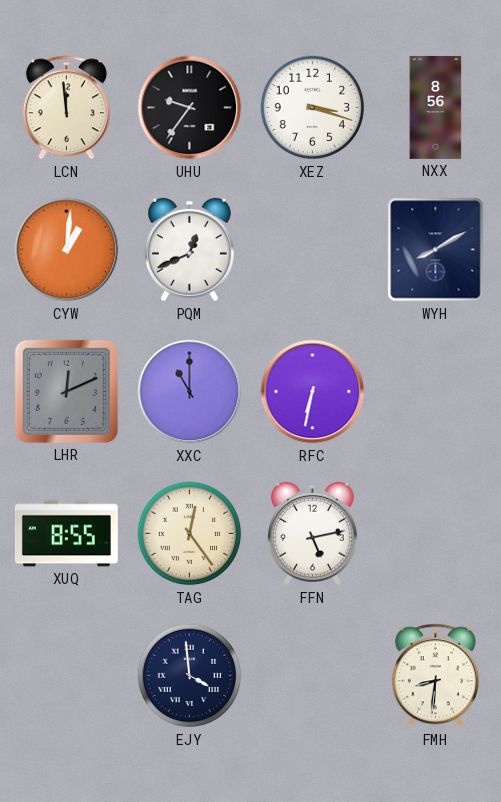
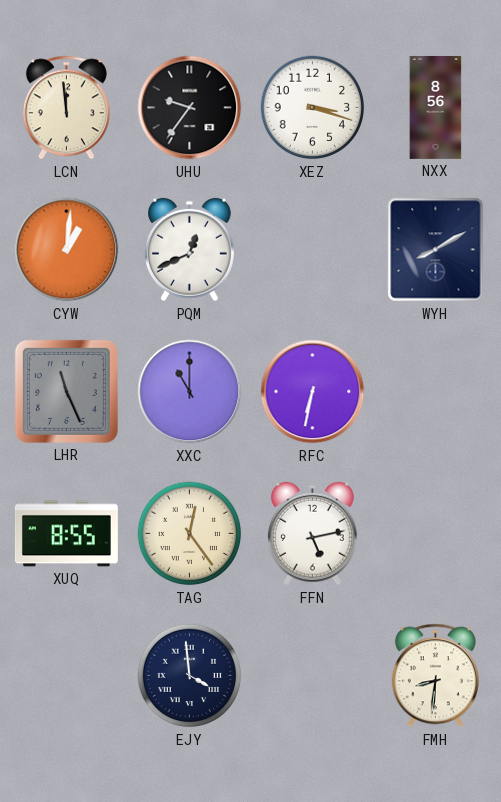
LHR: 12:11 -> 11:26 (66, 391)
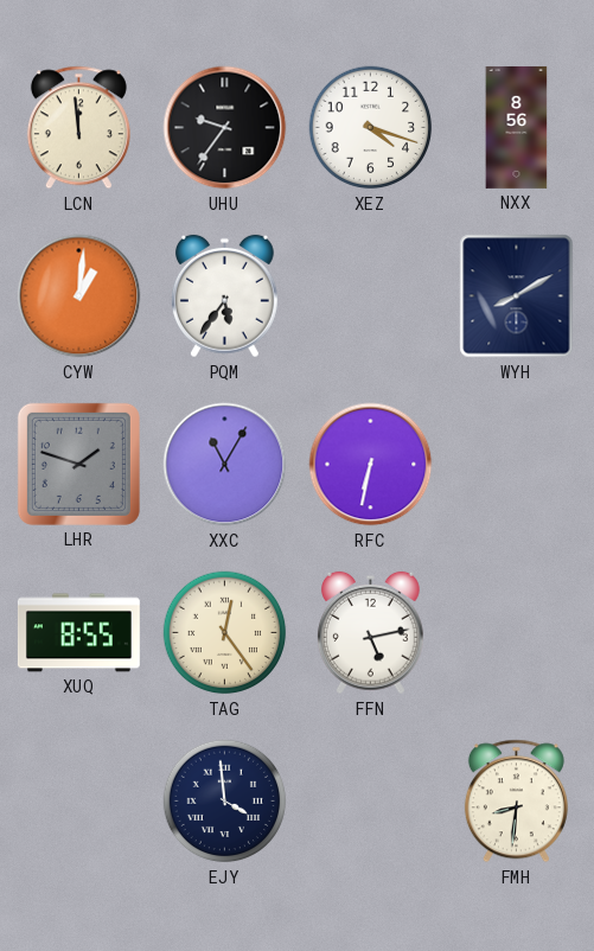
XEZ: 3:18 -> 4:18 (371, 128)
PQM: 12:41 -> 5:36 (224, 296)
LHR: 11:26 -> 1:48 (78, 464)
XXC: 11:00 -> 11:05 (225, 465)
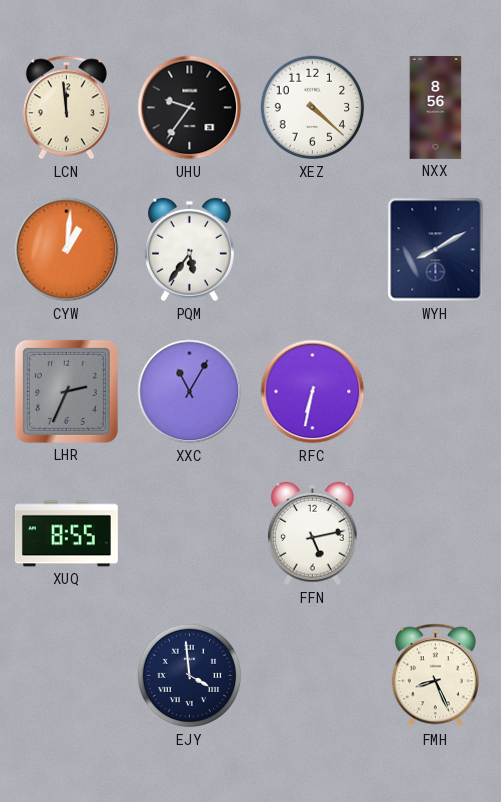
XEZ: 4:18 -> 4:22 (313, 108)
LHR: 1:48 -> 2:34 (66, 391)
TAG: 12:24 -> none (225, 633)
FMH: 8:31 -> 8:26 (435, 676)
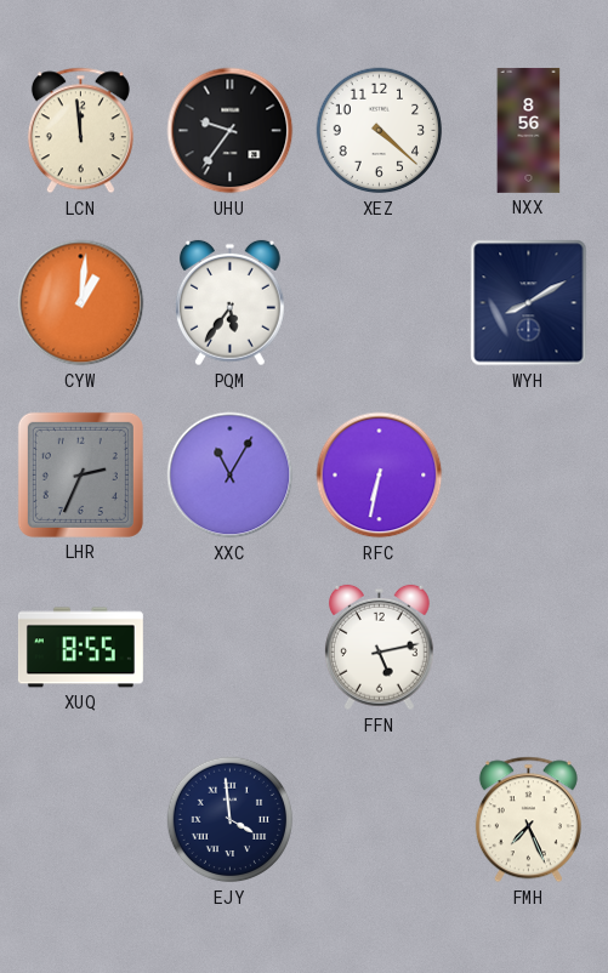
FMH: 8:26 -> 7:26 (528, 820)
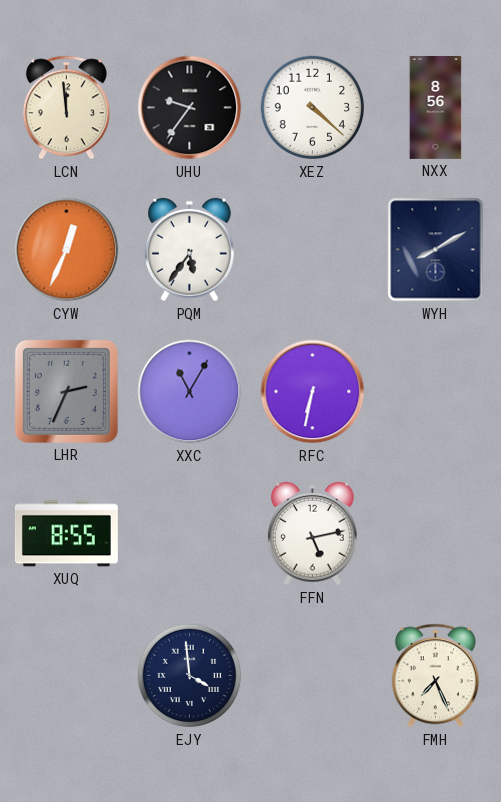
CYW: 1:01 -> 12:34 (67, 250)
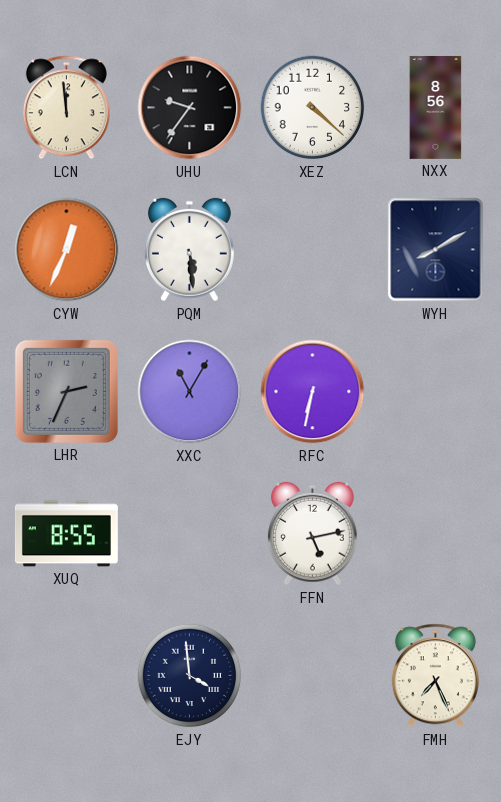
PQM: 5:36 -> 5:29 (189, 250)
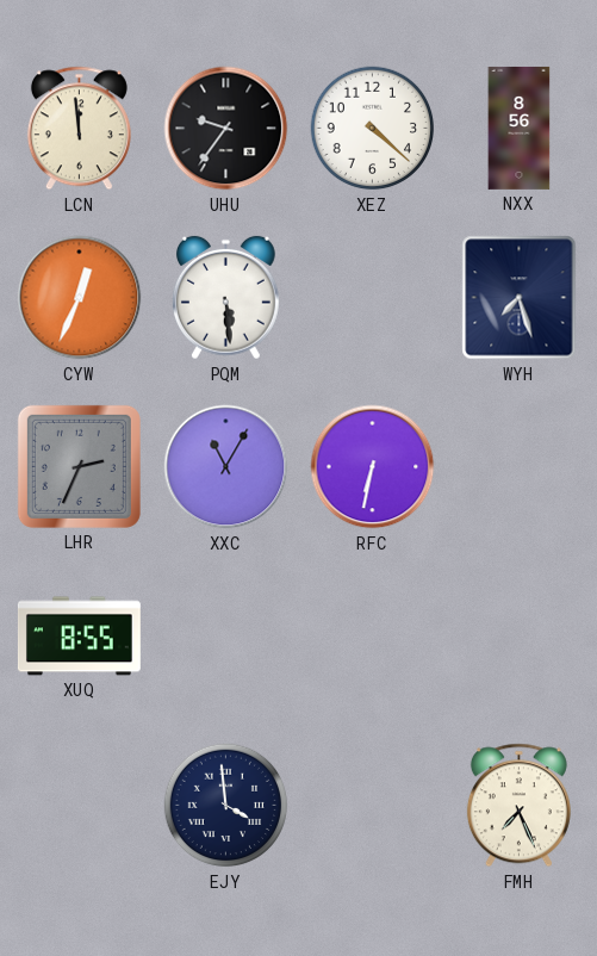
WYH: 8:10 -> 7:27 (520, 298)
FFN: 5:13 -> none (312, 534)
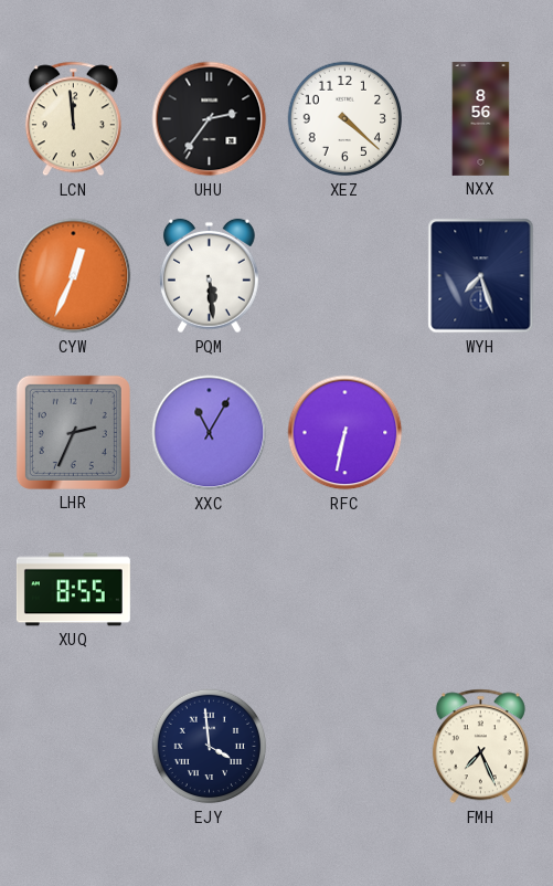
UHU: 9:36 -> 2:36 (210, 119)
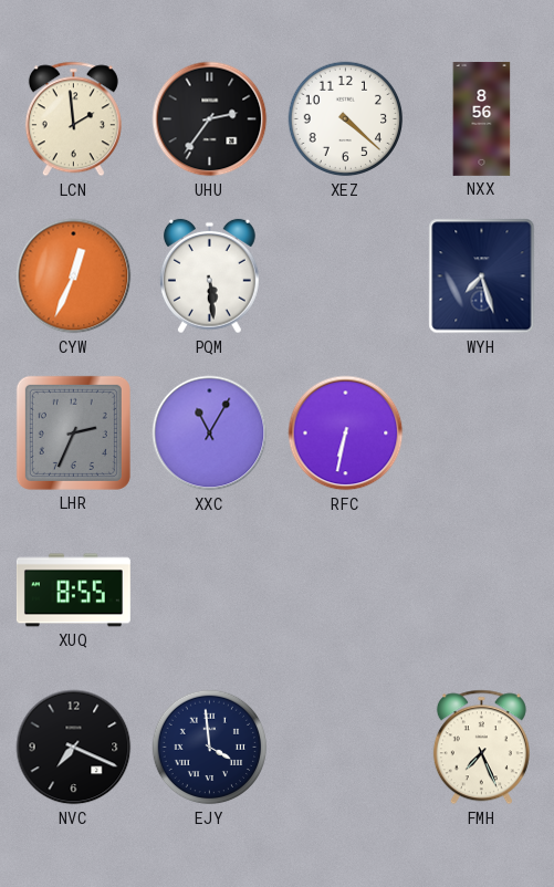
LCN: 11:59 -> 1:59 (73, 119)
NVC: none -> 7:19 (74, 748)
